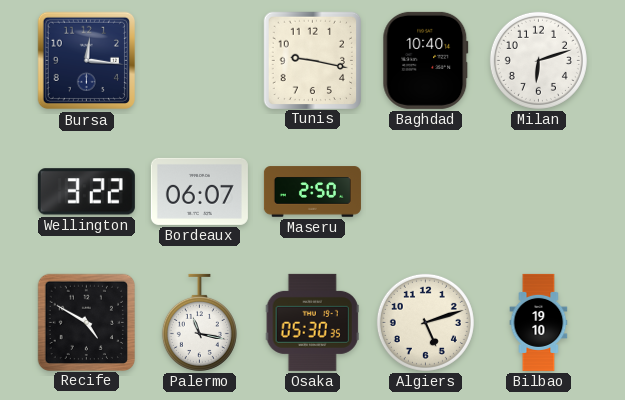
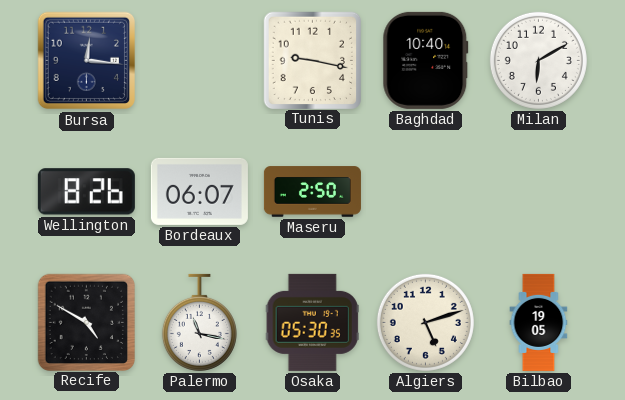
Milan: 6:12 -> 6:10 (538, 60)
Wellington: 3:22 -> 8:26 (86, 192)
Bilbao: 19:10 -> 19:05 (539, 322)
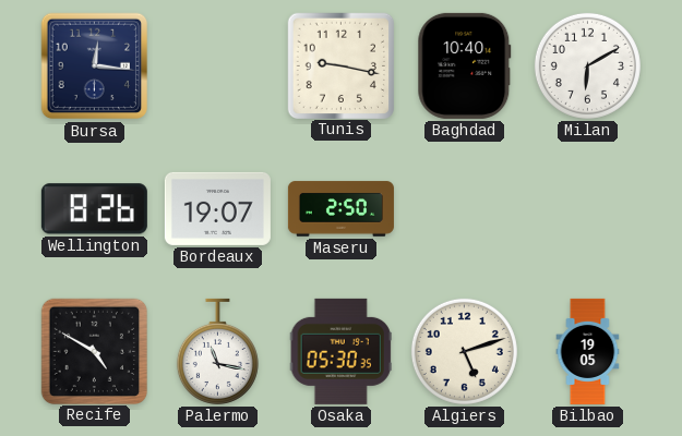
Bordeaux: 06:07 -> 19:07 (217, 208)
